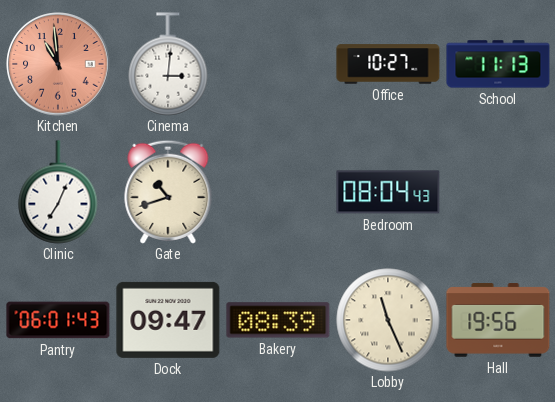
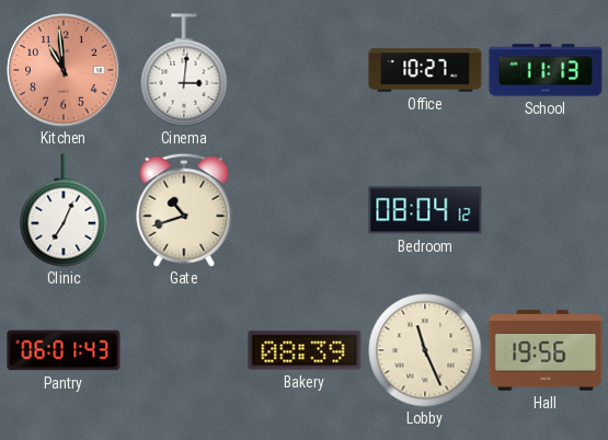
Bedroom: 08:04:43 -> 08:04:12 (425, 210)
Dock: 09:47 -> none (168, 320)
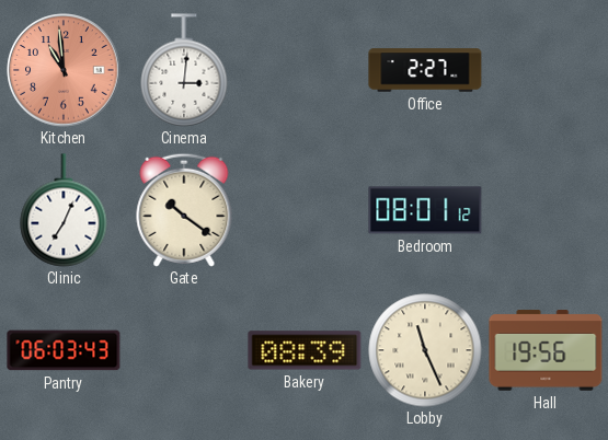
Office: 10:27 -> 2:27 (425, 70)
School: 11:13 -> none (546, 70)
Gate: 10:42 -> 10:21 (184, 210)
Bedroom: 08:04 -> 08:01 (425, 210)
Pantry: 06:01 -> 06:03 (64, 350)
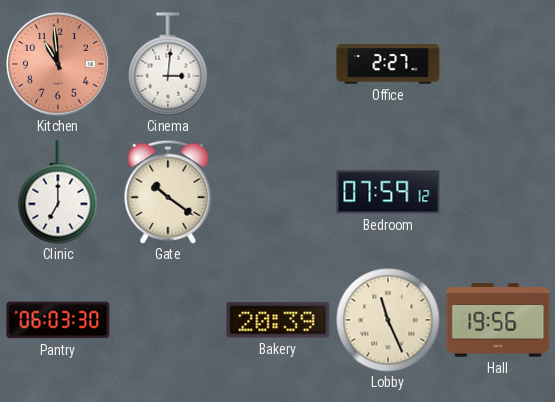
Clinic: 7:04 -> 7:00 (58, 192)
Bedroom: 08:01 -> 07:59 (388, 192)
Pantry: 06:03:43 -> 06:03:30 (58, 320)
Bakery: 08:39 -> 20:39 (278, 320)
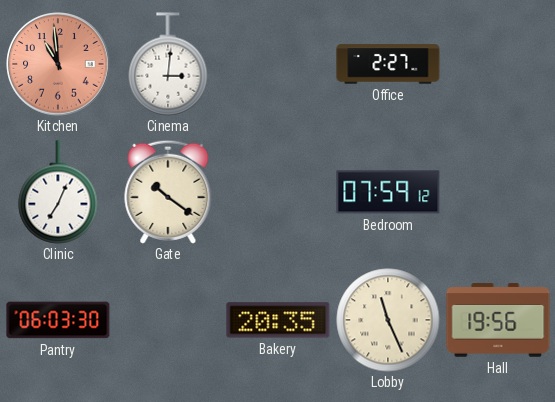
Clinic: 7:00 -> 7:04 (58, 192)
Bakery: 20:39 -> 20:35 (278, 320)
